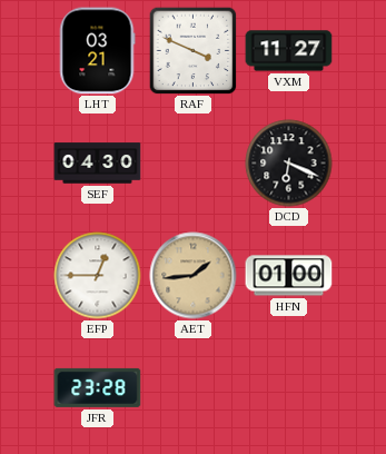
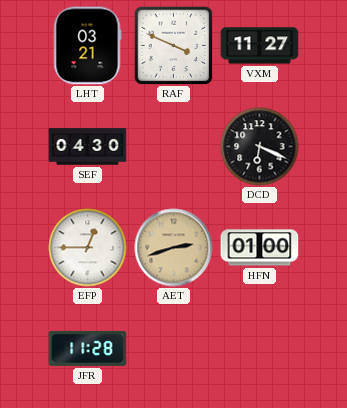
AET: 1:44 -> 2:42 (174, 248)
JFR: 23:28 -> 11:28 (88, 348)
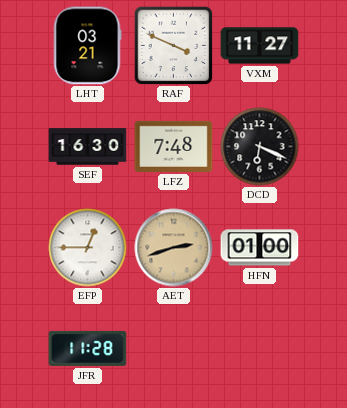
SEF: 04:30 -> 16:30 (88, 147)
LFZ: none -> 7:48 (174, 146)
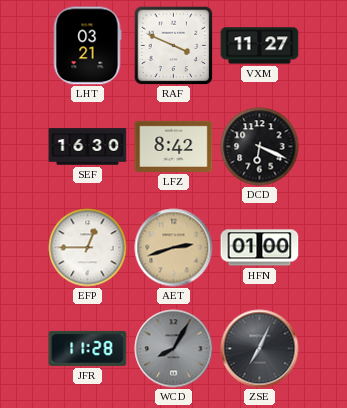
LFZ: 7:48 -> 8:42 (174, 146)
WCD: none -> 8:05 (174, 349)
ZSE: none -> 7:04 (260, 349)
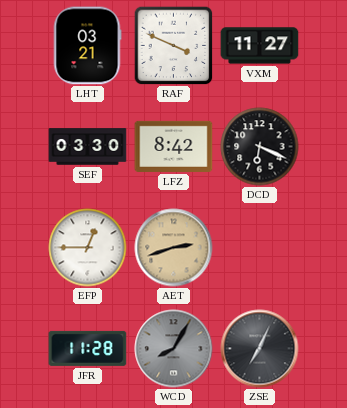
SEF: 16:30 -> 03:30 (88, 147)
HFN: 01:00 -> none (260, 248)
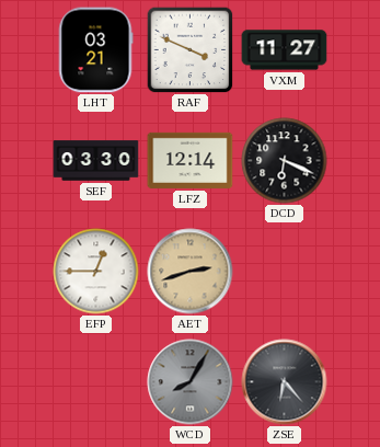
LFZ: 8:42 -> 12:14 (191, 160)
JFR: 11:28 -> none (88, 348)
ZSE: 7:04 -> 6:23 (285, 382)
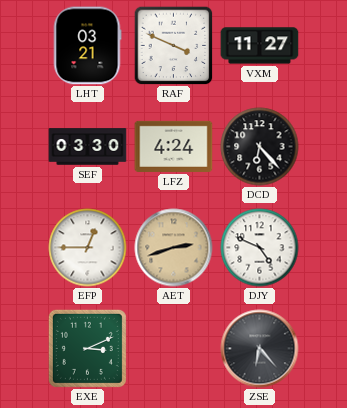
LFZ: 12:14 -> 4:24 (174, 146)
DCD: 6:19 -> 6:23 (260, 147)
DJY: none -> 4:49 (260, 248)
EXE: none -> 3:11 (87, 348)
WCD: 8:05 -> none (191, 382)
